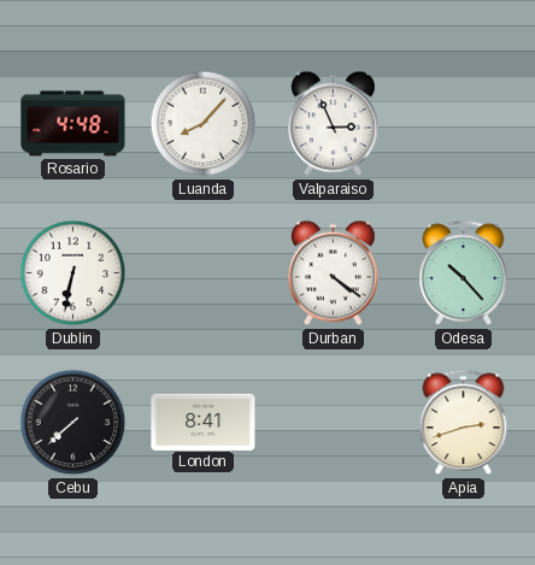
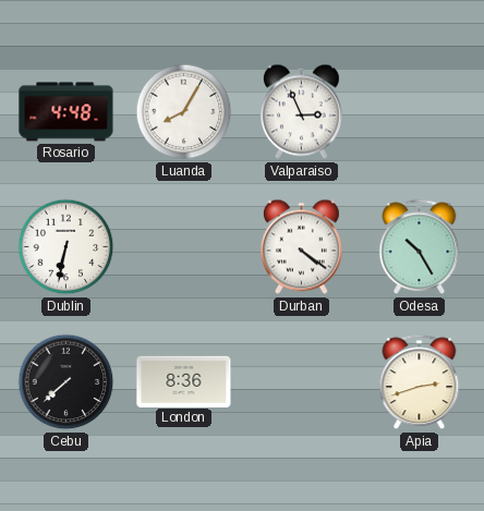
Luanda: 8:07 -> 8:05 (184, 112)
Odesa: 10:23 -> 10:25 (420, 247)
London: 8:41 -> 8:36 (184, 381)
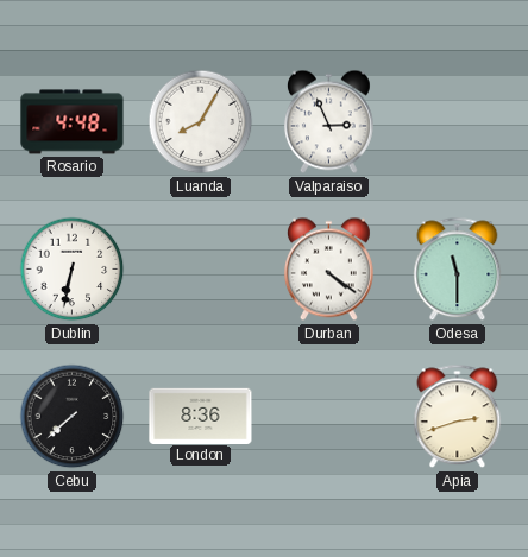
Odesa: 10:25 -> 11:30 (458, 270)
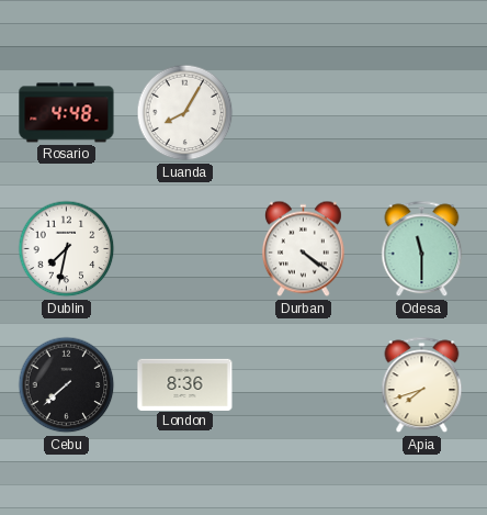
Valparaiso: 2:56 -> none (328, 122)
Dublin: 6:32 -> 7:32 (67, 249)
Apia: 2:42 -> 7:42 (422, 385)
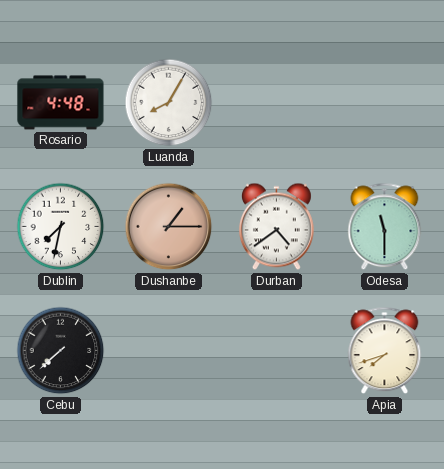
Dushanbe: none -> 1:15 (169, 227)
Durban: 4:21 -> 4:39 (276, 227)
London: 8:36 -> none (185, 384)
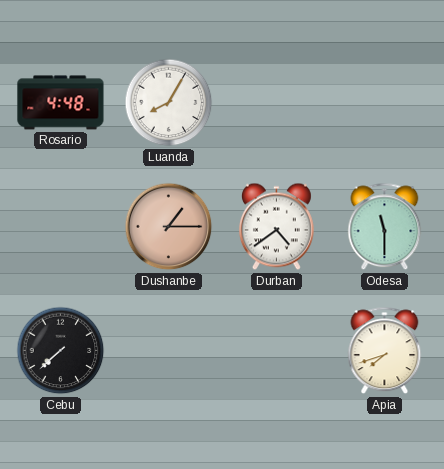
Dublin: 7:32 -> none (61, 227)
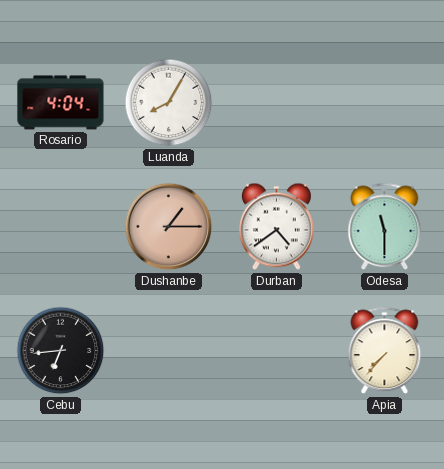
Rosario: 4:48 -> 4:04 (61, 103)
Cebu: 7:38 -> 6:44 (61, 351)
Apia: 7:42 -> 7:37 (385, 351)
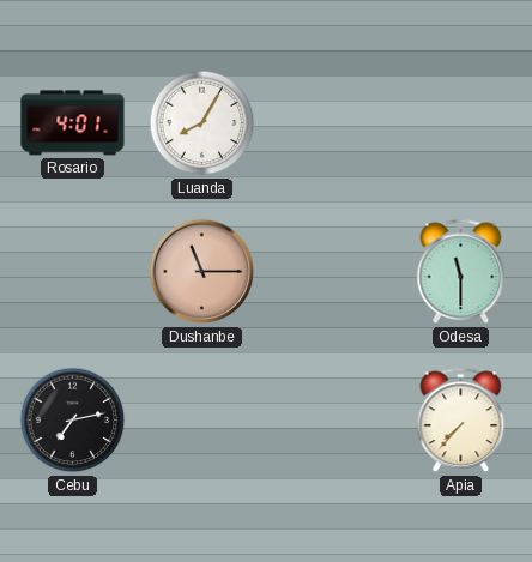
Rosario: 4:04 -> 4:01 (73, 123)
Dushanbe: 1:15 -> 11:15 (202, 272)
Durban: 4:39 -> none (276, 227)
Cebu: 6:44 -> 7:13 (73, 421)
